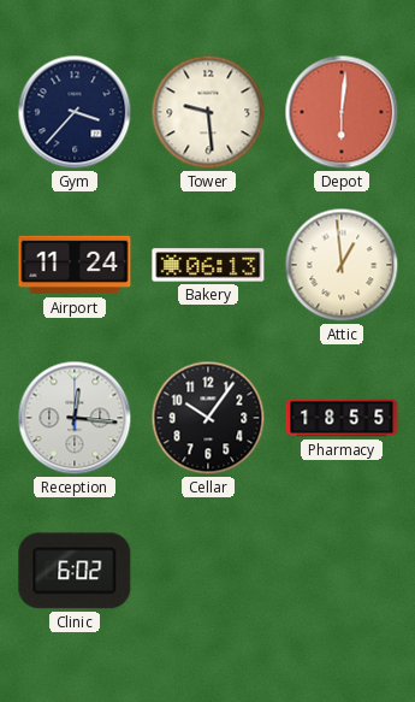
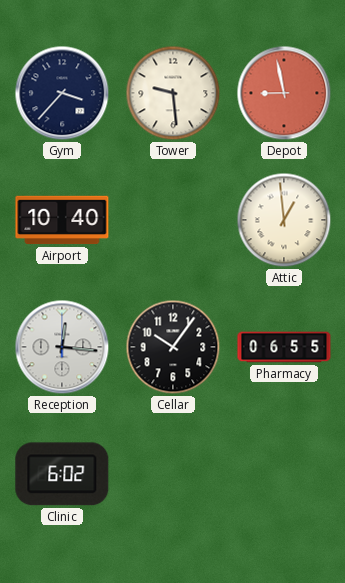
Depot: 6:01 -> 8:58 (284, 93)
Airport: 11:24 -> 10:40 (62, 220)
Bakery: 06:13 -> none (208, 265)
Pharmacy: 18:55 -> 06:55 (284, 347)
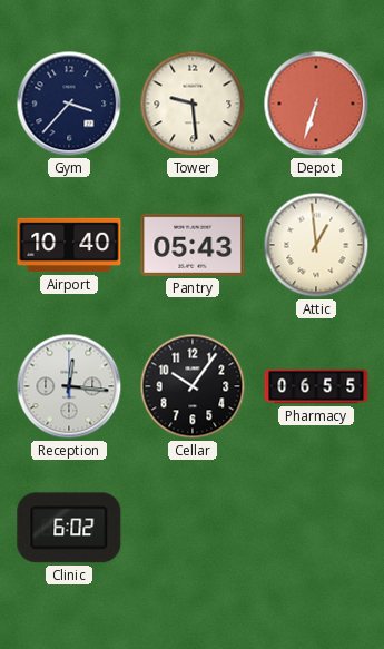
Depot: 8:58 -> 6:33 (316, 104)
Pantry: none -> 05:43 (193, 245)
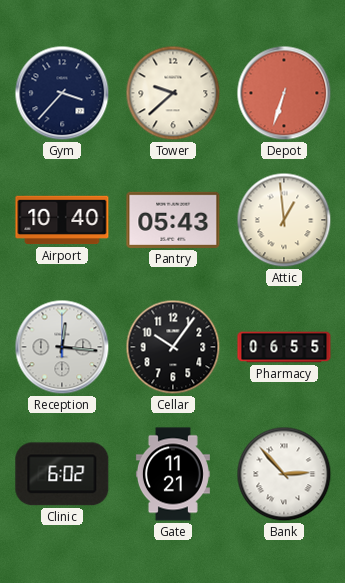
Tower: 9:29 -> 9:38 (173, 93)
Gate: none -> 11:21 (173, 474)
Bank: none -> 2:53 (284, 474)
